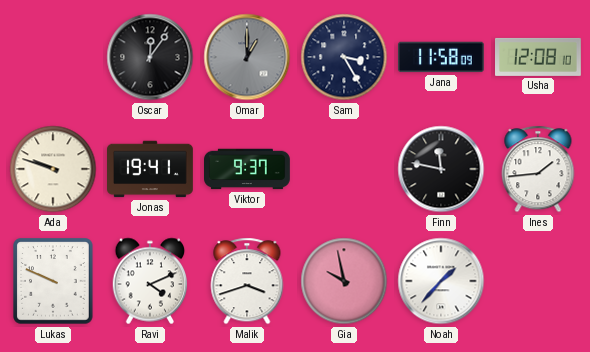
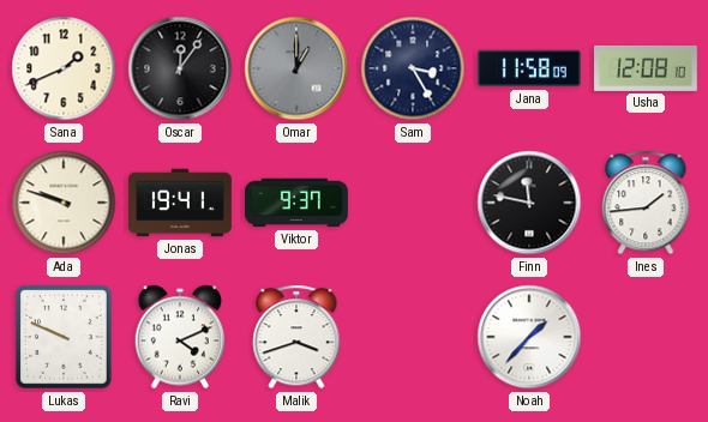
Sana: none -> 1:41 (64, 68)
Gia: 9:58 -> none (344, 281)
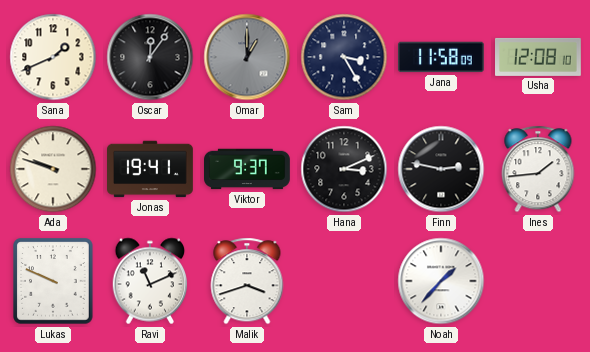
Hana: none -> 3:11 (344, 169)
Finn: 11:47 -> 2:47 (441, 169)
Ravi: 4:11 -> 11:11 (150, 281)
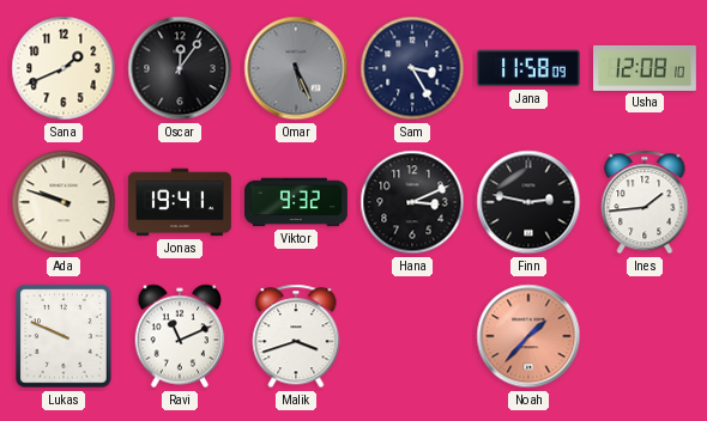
Omar: 1:00 -> 5:26 (296, 68)
Viktor: 9:37 -> 9:32 (297, 202)
Noah dial: white -> salmon (528, 336)
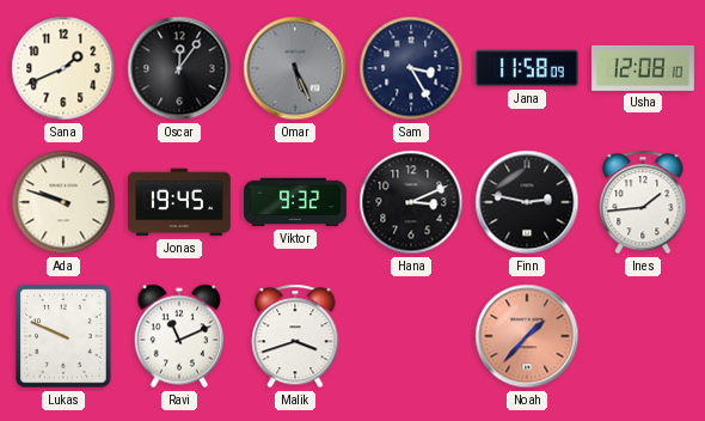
Jonas: 19:41 -> 19:45 (180, 202)
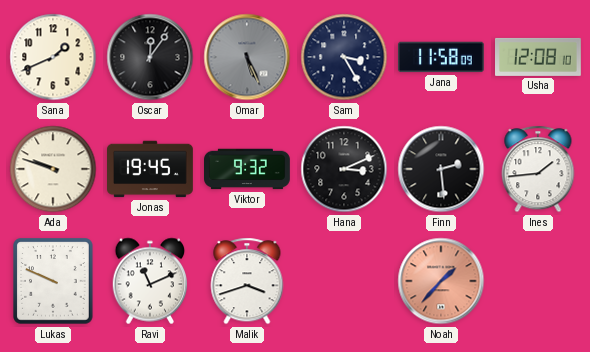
Finn: 2:47 -> 2:29 (441, 169)
